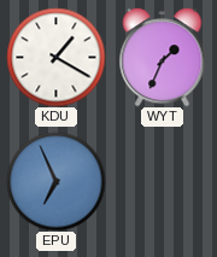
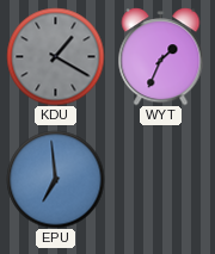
KDU dial: white -> grey (55, 56)
EPU: 6:56 -> 6:59 (55, 179)
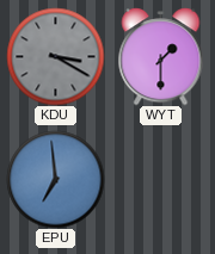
KDU: 1:20 -> 3:20 (55, 56)
WYT: 1:34 -> 1:30 (161, 56)
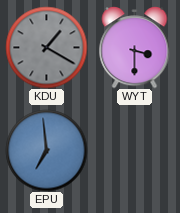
KDU: 3:20 -> 1:20 (46, 47)
WYT: 1:30 -> 3:30 (135, 47)
